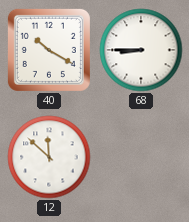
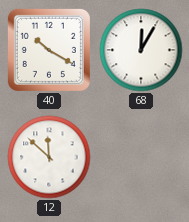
68: 8:45 -> 12:05 (141, 50)
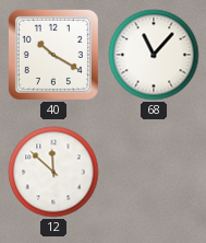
68: 12:05 -> 11:07 (154, 55)
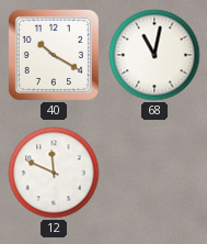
68: 11:07 -> 11:02 (154, 55)
12: 11:52 -> 11:49 (54, 173)
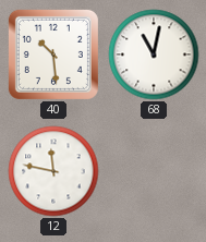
40: 10:20 -> 10:29 (53, 55)
12: 11:49 -> 11:47 (53, 171)
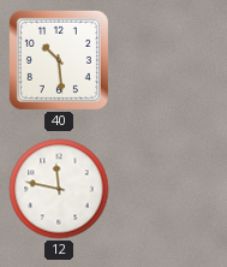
68: 11:02 -> none (154, 55)
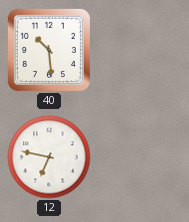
12: 11:47 -> 6:47 (49, 157)
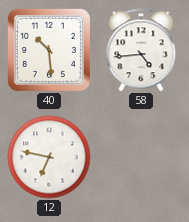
58: none -> 4:44 (141, 50)
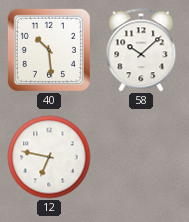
58: 4:44 -> 10:08 (141, 50)
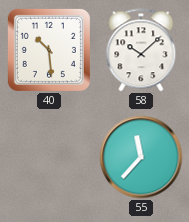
12: 6:47 -> none (49, 157)
55: none -> 11:37 (141, 157)
